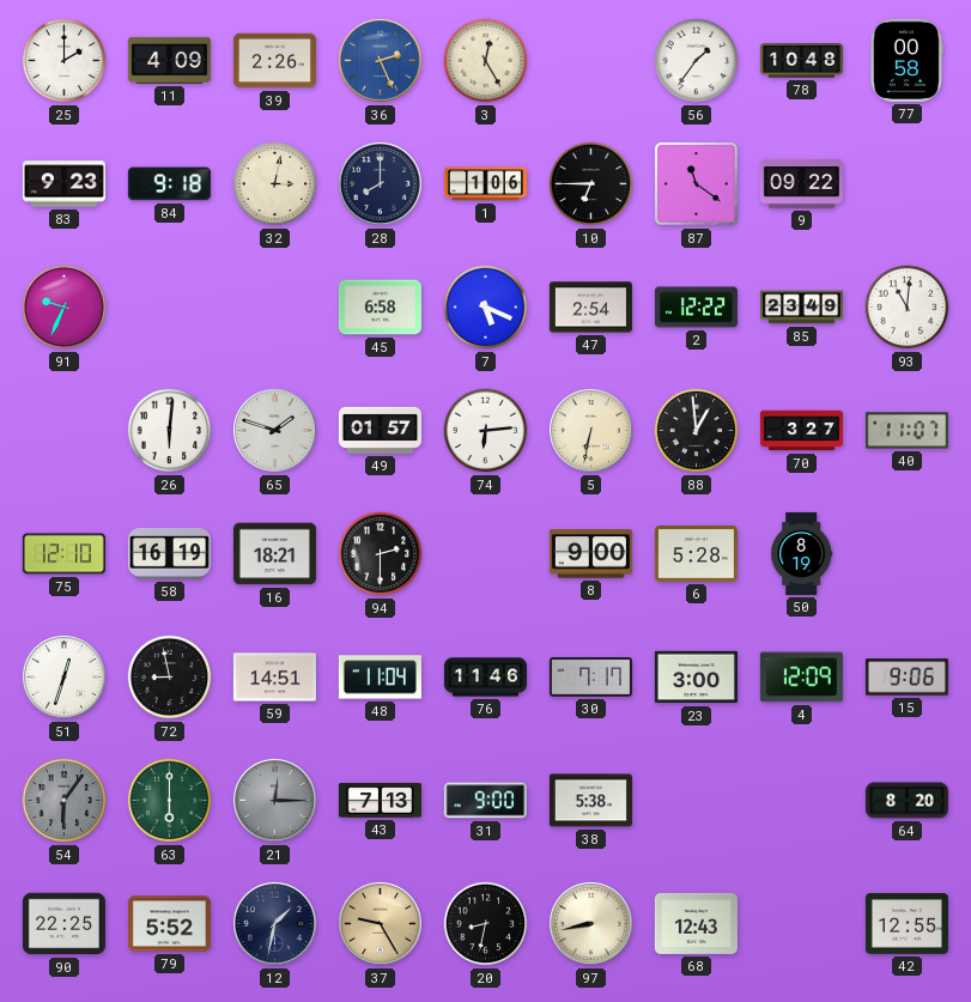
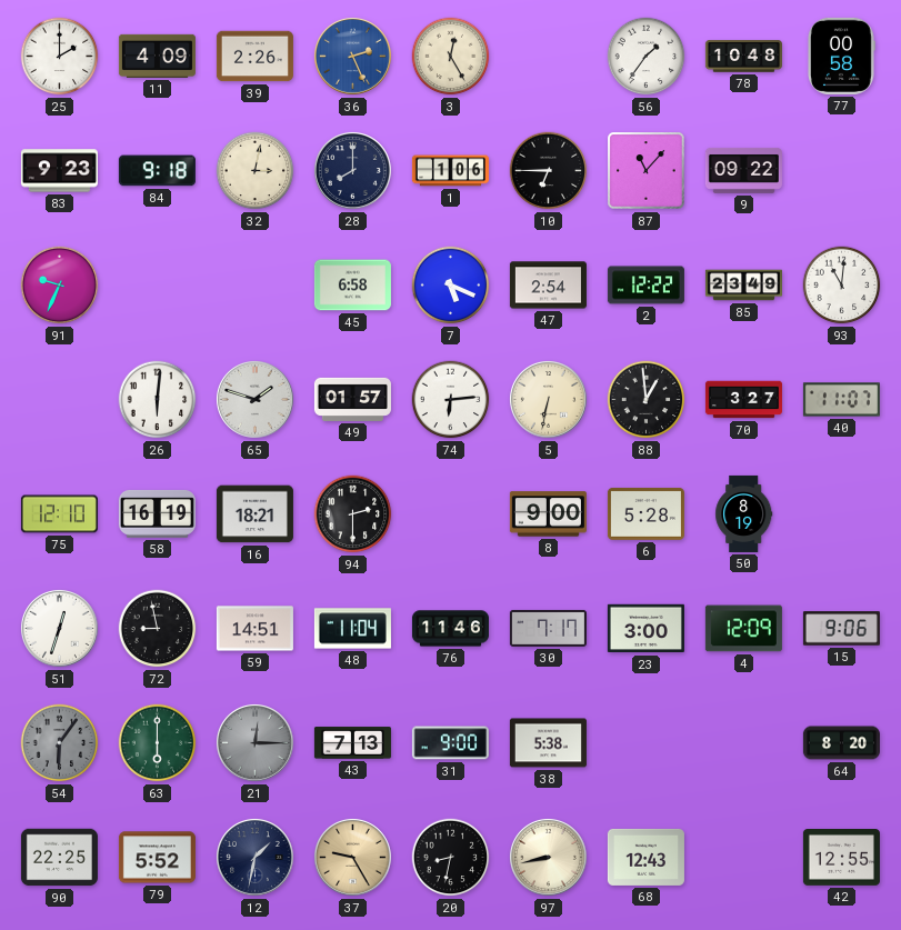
87: 11:21 -> 11:07 (647, 171)
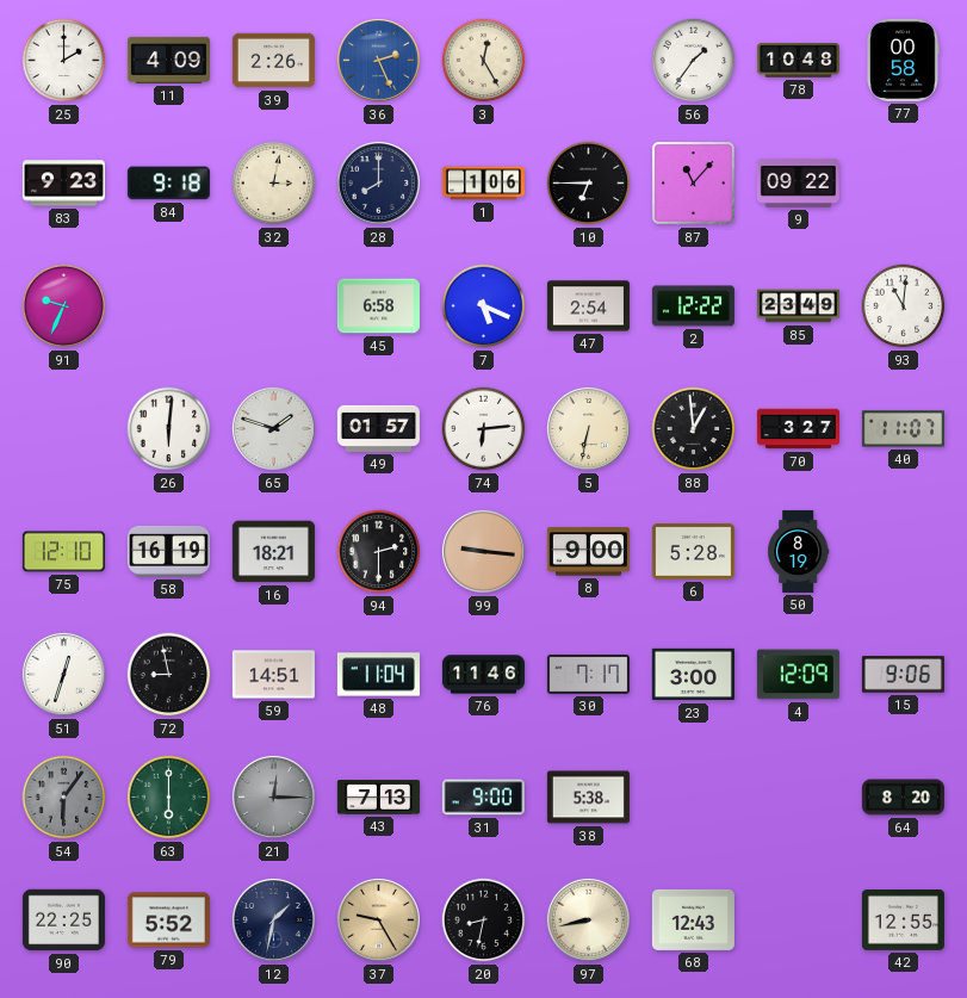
99: none -> 9:16 (484, 552)
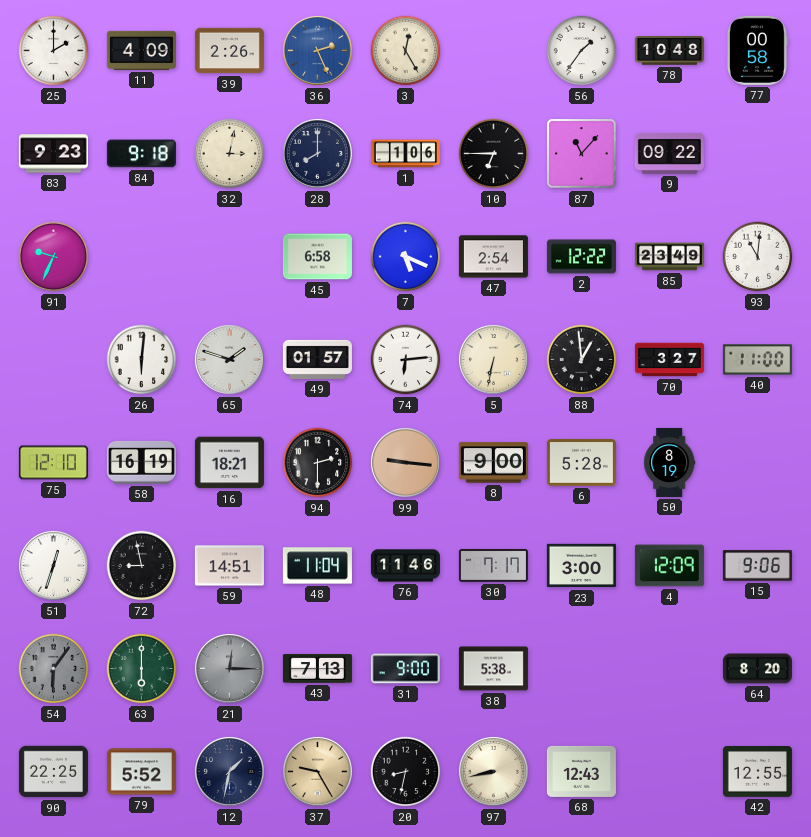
40: 11:07 -> 11:00 (757, 360)
